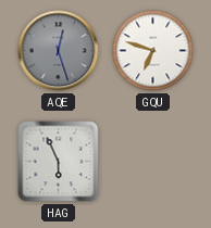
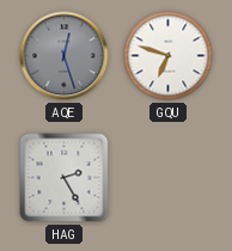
HAG: 5:56 -> 2:25 (65, 178)
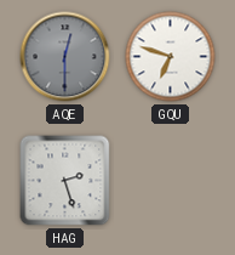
AQE: 12:27 -> 12:30 (65, 57)
HAG: 2:25 -> 2:27 (65, 181)
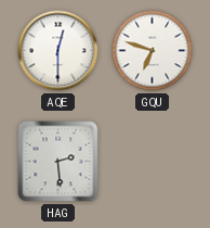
AQE dial: grey -> white (58, 51)
HAG: 2:27 -> 2:29 (58, 162)
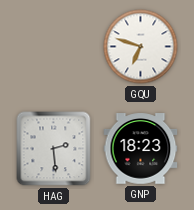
AQE: 12:30 -> none (58, 51)
GNP: none -> 18:23 (141, 149)
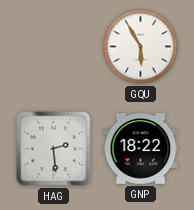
GQU: 6:48 -> 5:55 (141, 47)
GNP: 18:23 -> 18:22 (141, 149)
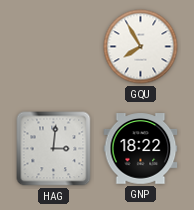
GQU: 5:55 -> 7:55 (141, 47)
HAG: 2:29 -> 3:01 (54, 149)
